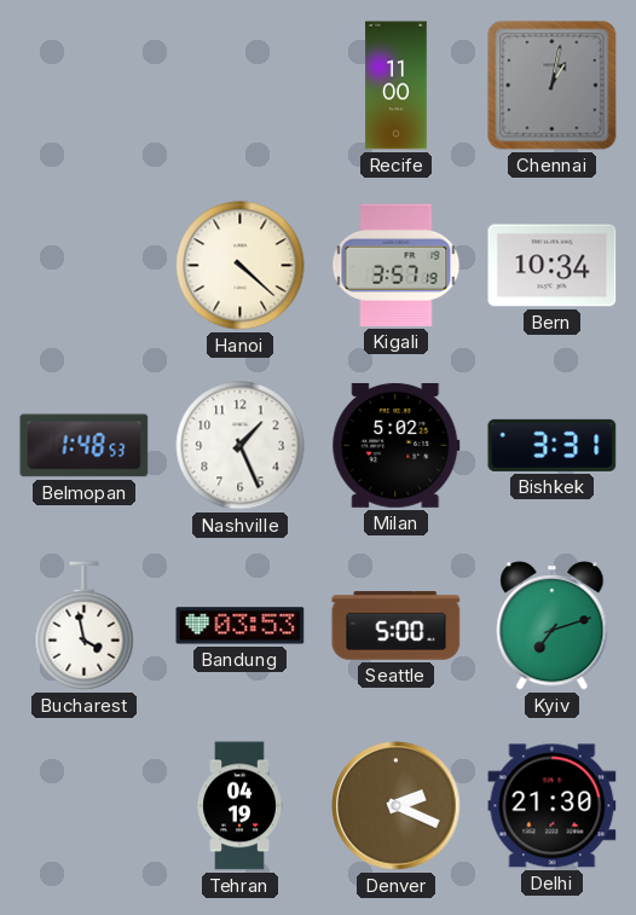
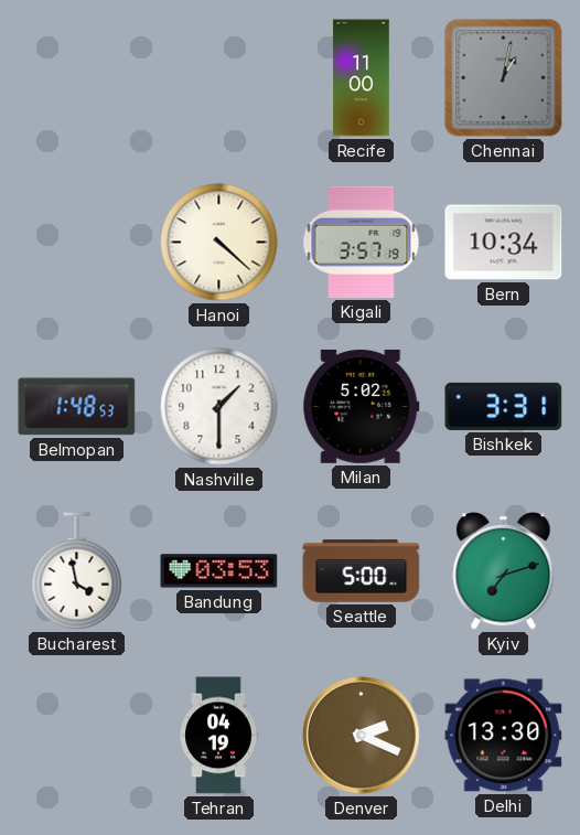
Nashville: 1:26 -> 1:30 (219, 407)
Delhi: 21:30 -> 13:30 (504, 736)
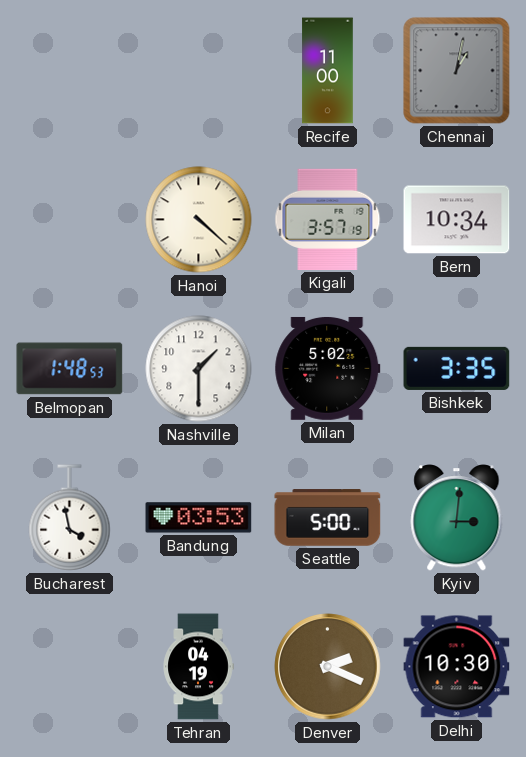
Bishkek: 3:31 -> 3:35 (457, 368)
Kyiv: 7:12 -> 3:01 (457, 518)
Delhi: 13:30 -> 10:30 (457, 667)
